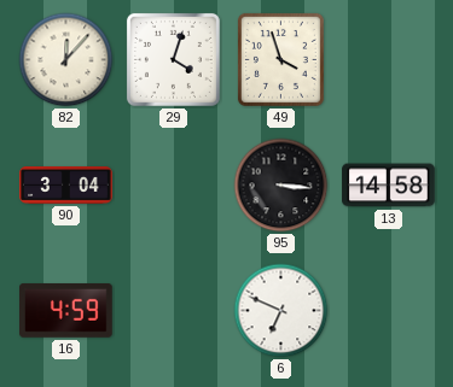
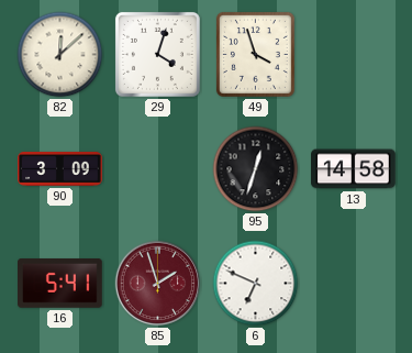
82: 12:07 -> 12:08 (60, 55)
90: 3:04 -> 3:09 (60, 169)
95: 3:16 -> 12:33 (256, 169)
16: 4:59 -> 5:41 (60, 284)
85: none -> 1:57 (158, 284)
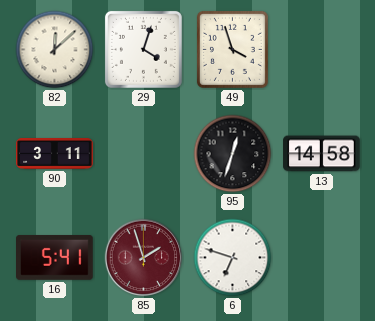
90: 3:09 -> 3:11 (55, 154)
6: 6:49 -> 6:48 (233, 258)
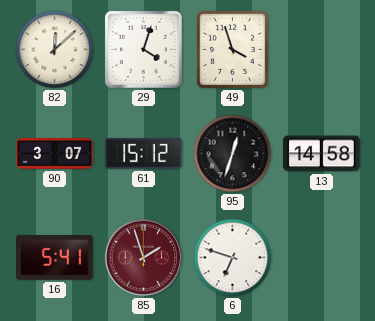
90: 3:11 -> 3:07 (55, 154)
61: none -> 15:12 (144, 154)
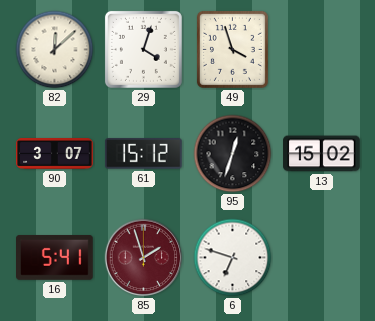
13: 14:58 -> 15:02 (322, 154)
